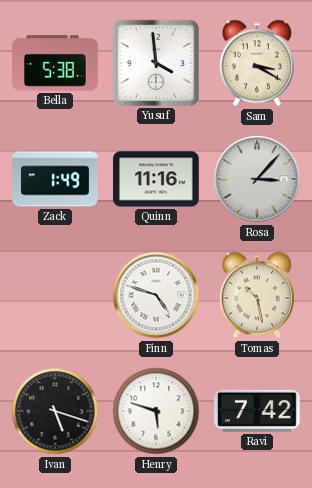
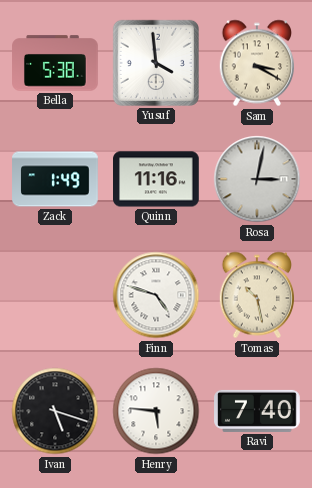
Rosa: 3:07 -> 3:02 (257, 179)
Henry: 5:48 -> 5:46 (156, 411)
Ravi: 7:42 -> 7:40 (257, 411)
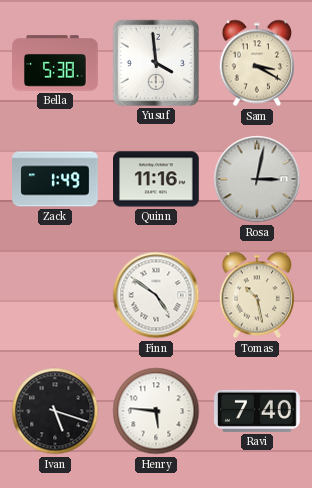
Finn: 4:48 -> 4:51 (156, 295)
